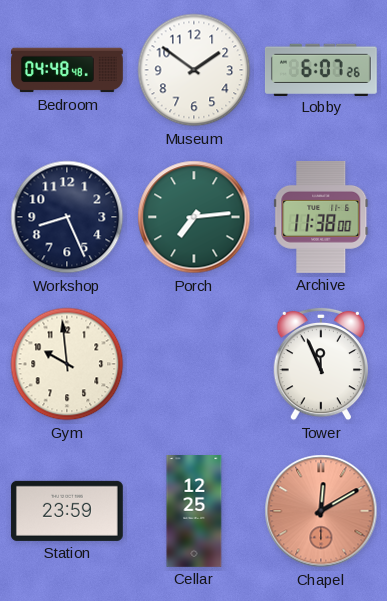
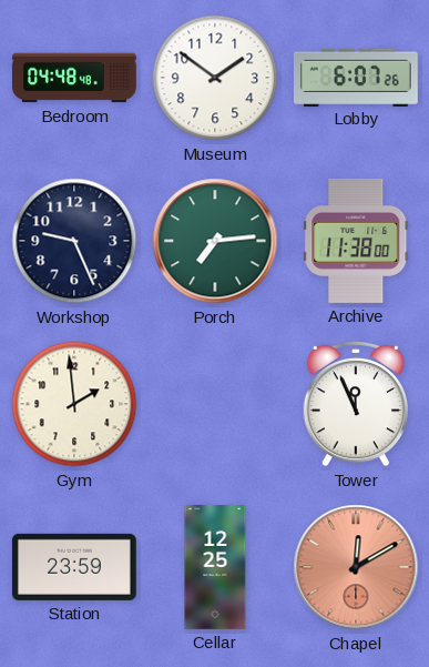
Workshop: 8:26 -> 9:26 (74, 241)
Gym: 9:59 -> 1:59 (74, 404)
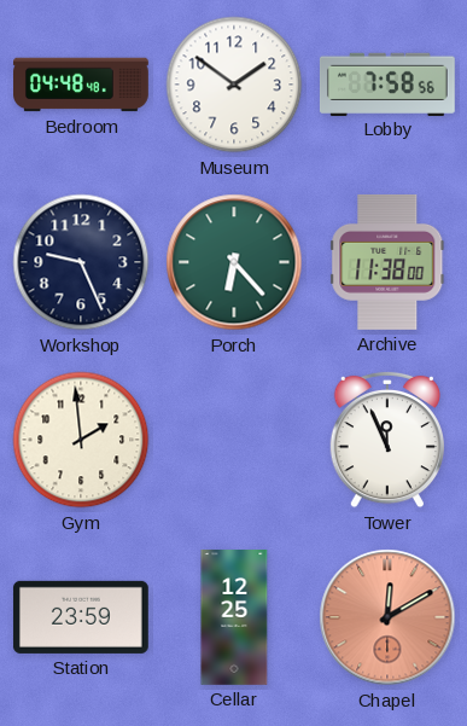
Lobby: 6:07 -> 7:58 (387, 83)
Porch: 7:14 -> 6:23 (234, 262)
